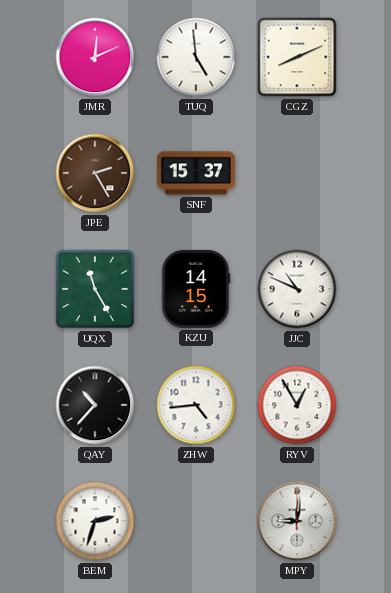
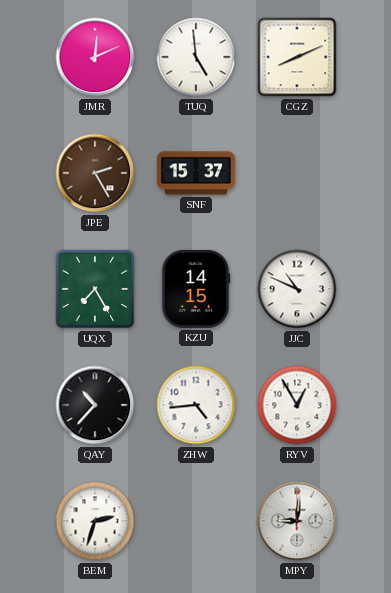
UQX: 11:25 -> 7:25 (95, 289)
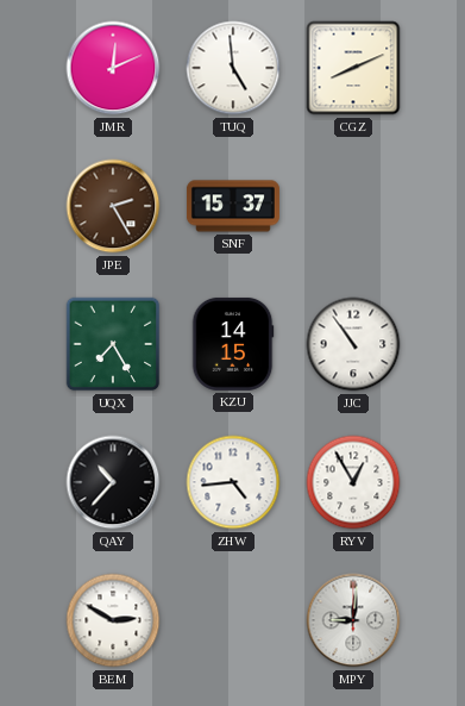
JJC: 10:49 -> 10:54 (353, 344)
BEM: 2:33 -> 2:50 (113, 620)
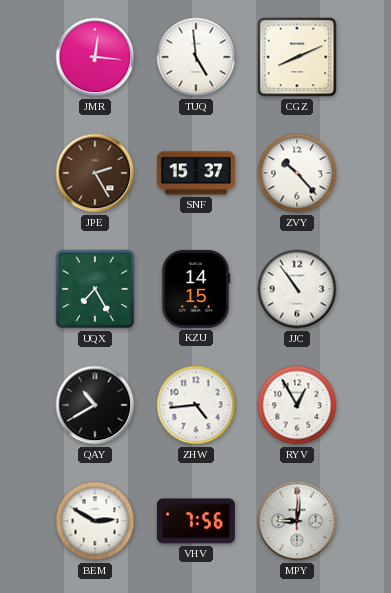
JMR: 12:11 -> 12:16 (95, 57)
ZVY: none -> 10:23 (297, 173)
QAY: 10:37 -> 10:40 (95, 405)
VHV: none -> 7:56 (196, 521)
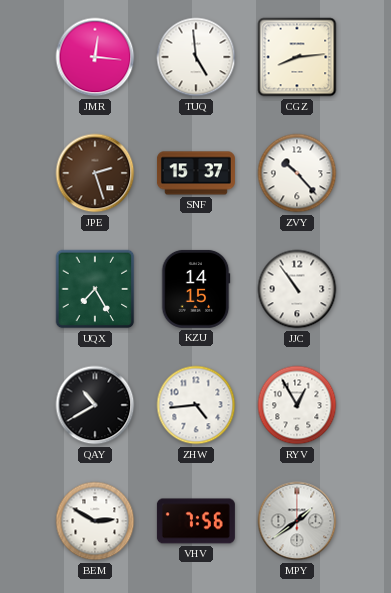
CGZ: 8:11 -> 8:14 (297, 57)
JPE: 2:25 -> 2:27 (95, 173)
MPY: 9:01 -> 1:39 (297, 521)
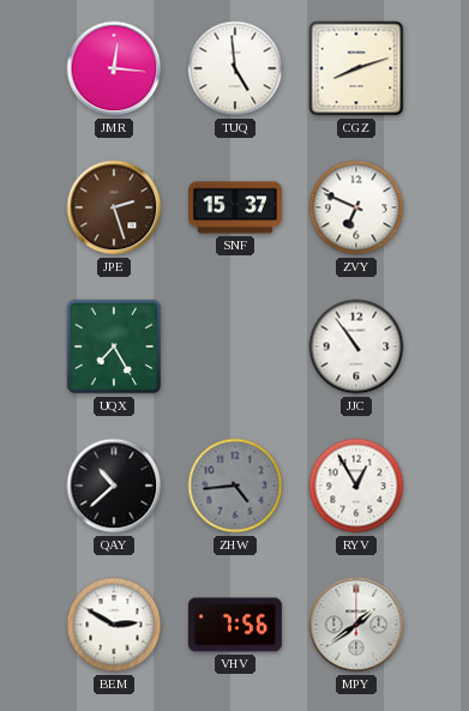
CGZ: 8:14 -> 8:12 (356, 68)
ZVY: 10:23 -> 6:49 (356, 207)
KZU: 14:15 -> none (196, 289)
QAY: 10:40 -> 10:38 (114, 486)
ZHW dial: white -> grey (235, 486)
